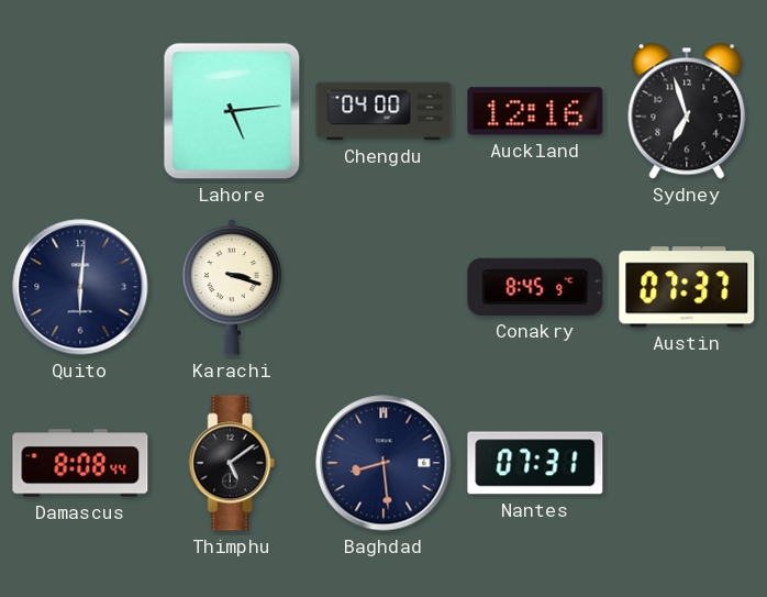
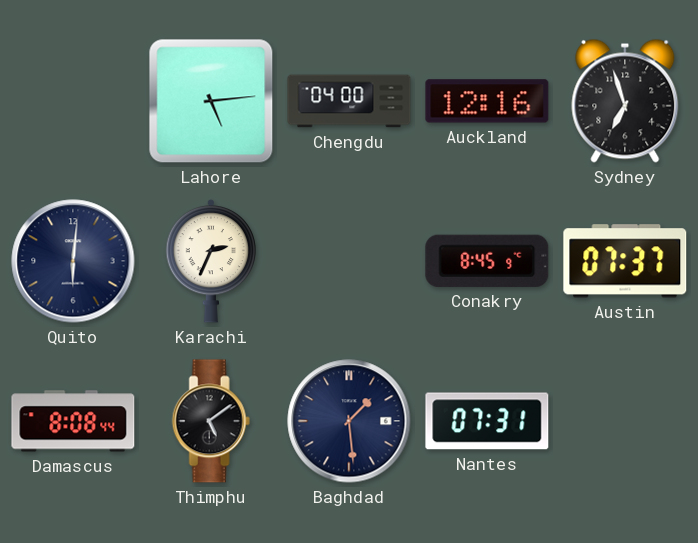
Karachi: 3:18 -> 2:34 (210, 261)
Baghdad: 8:29 -> 1:29 (349, 421)
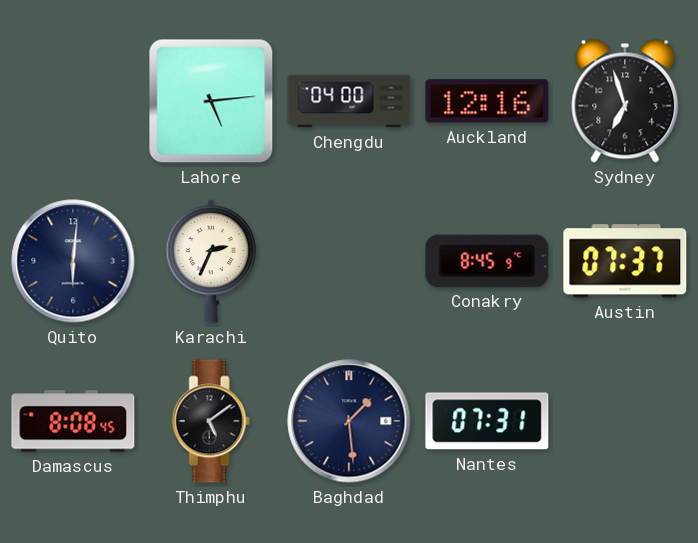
Damascus: 8:08:44 -> 8:08:45 (73, 421)
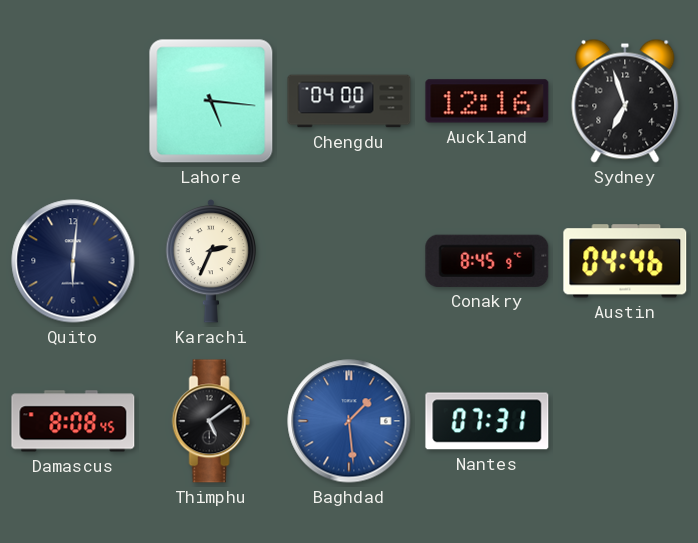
Lahore: 5:14 -> 5:16 (211, 101)
Austin: 07:37 -> 04:46 (625, 261)
Baghdad dial: navy -> blue (349, 421)
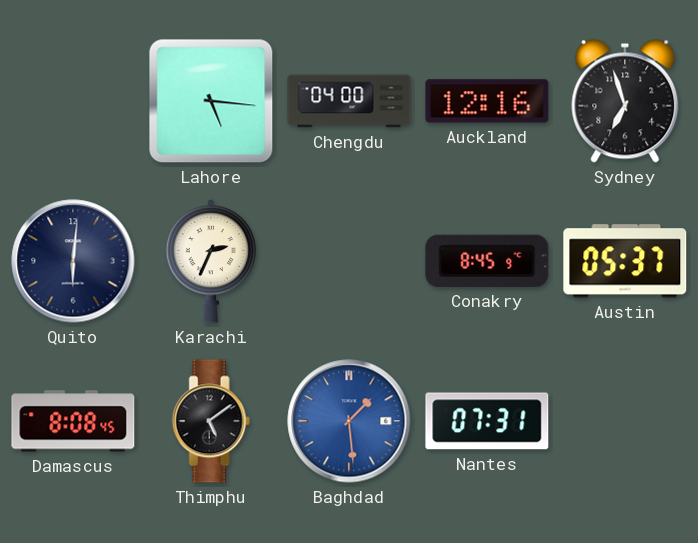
Austin: 04:46 -> 05:37 (625, 261)
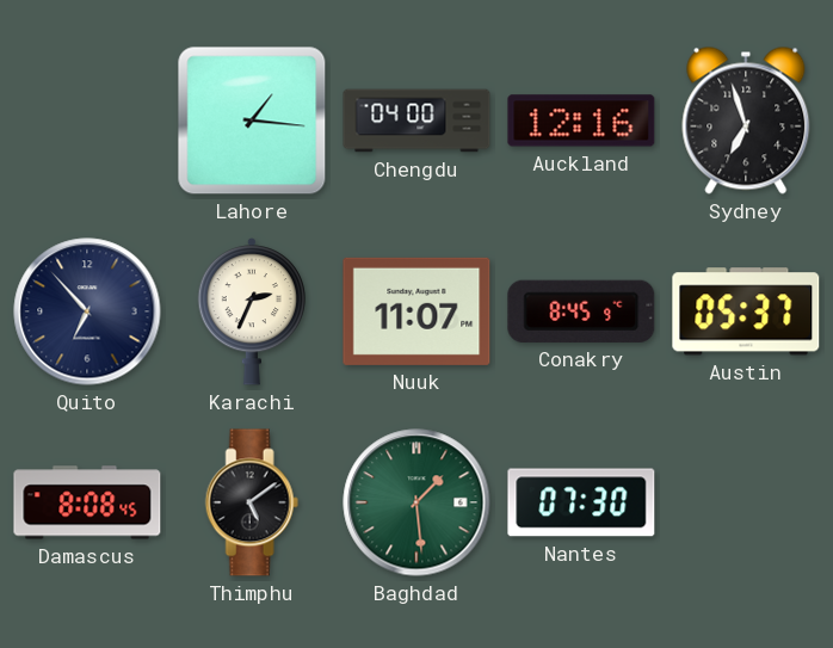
Lahore: 5:16 -> 1:16 (252, 121)
Quito: 6:01 -> 6:53 (87, 311)
Nuuk: none -> 11:07 (416, 311)
Baghdad dial: blue -> green (416, 502)
Nantes: 07:31 -> 07:30 (581, 502)
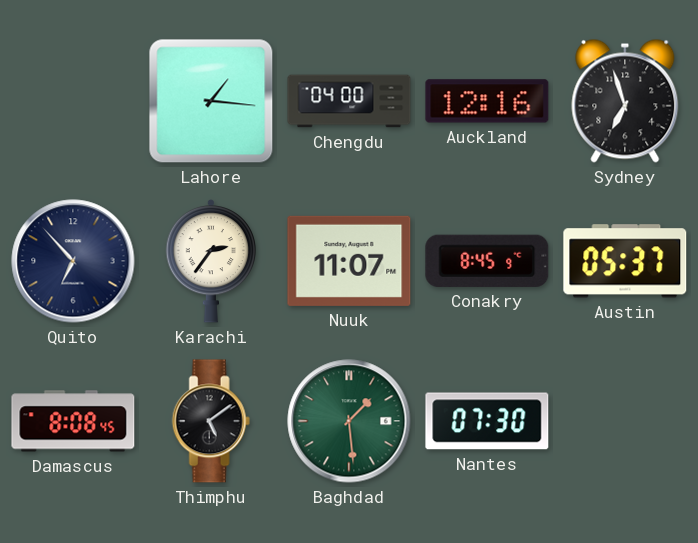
Karachi: 2:34 -> 2:36 (210, 261)
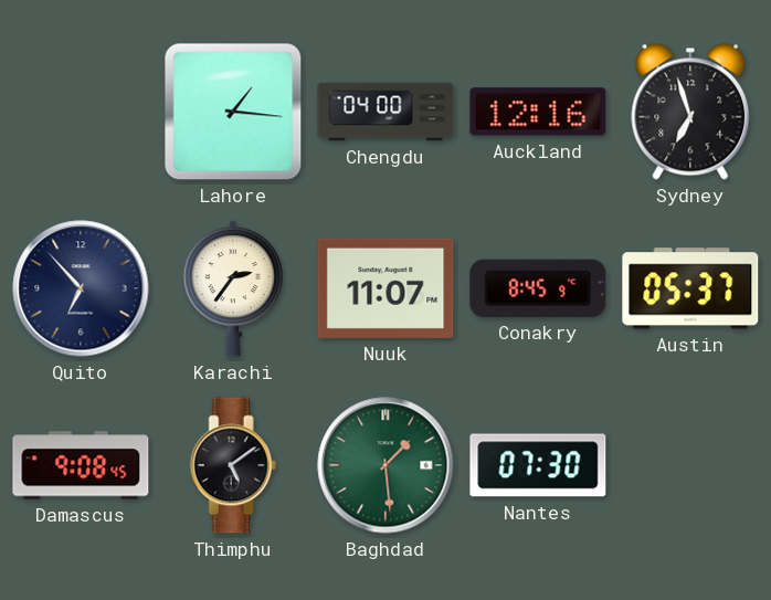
Damascus: 8:08 -> 9:08 (81, 465)
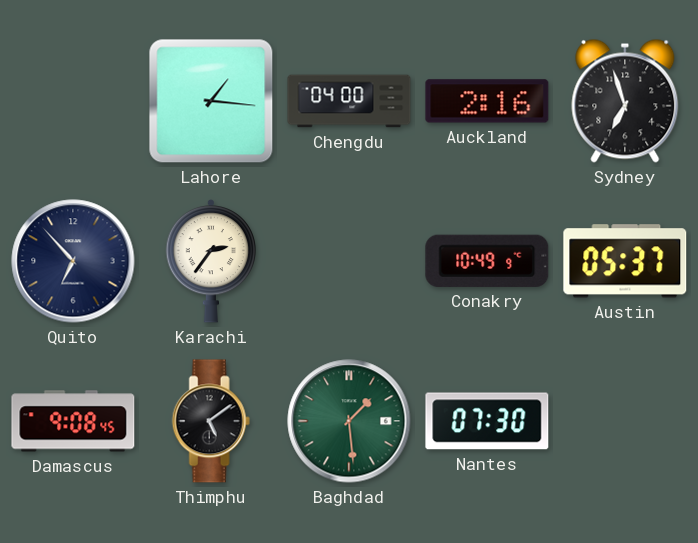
Auckland: 12:16 -> 2:16 (487, 101)
Nuuk: 11:07 -> none (385, 288)
Conakry: 8:45 -> 10:49 (487, 261)
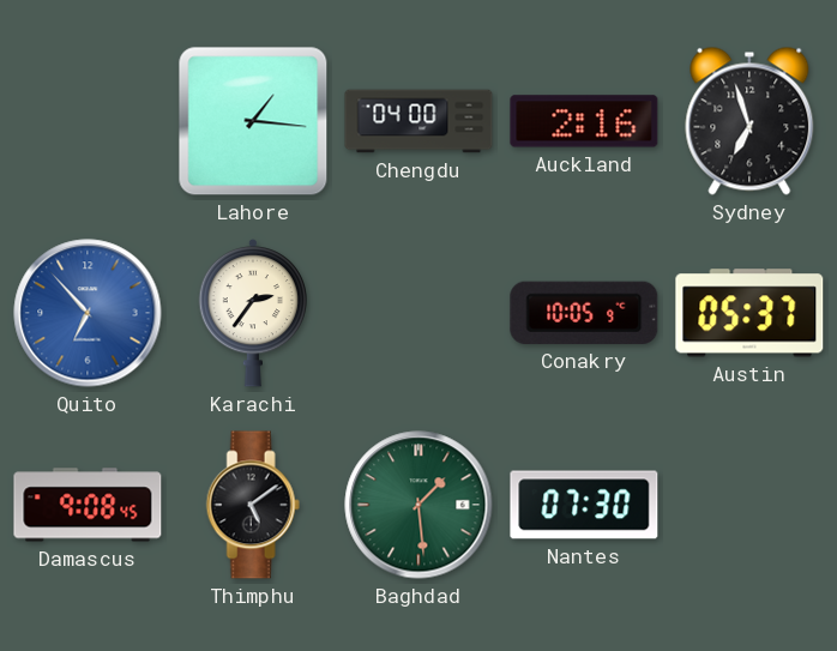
Quito dial: navy -> blue (88, 313)
Conakry: 10:49 -> 10:05 (584, 313)
